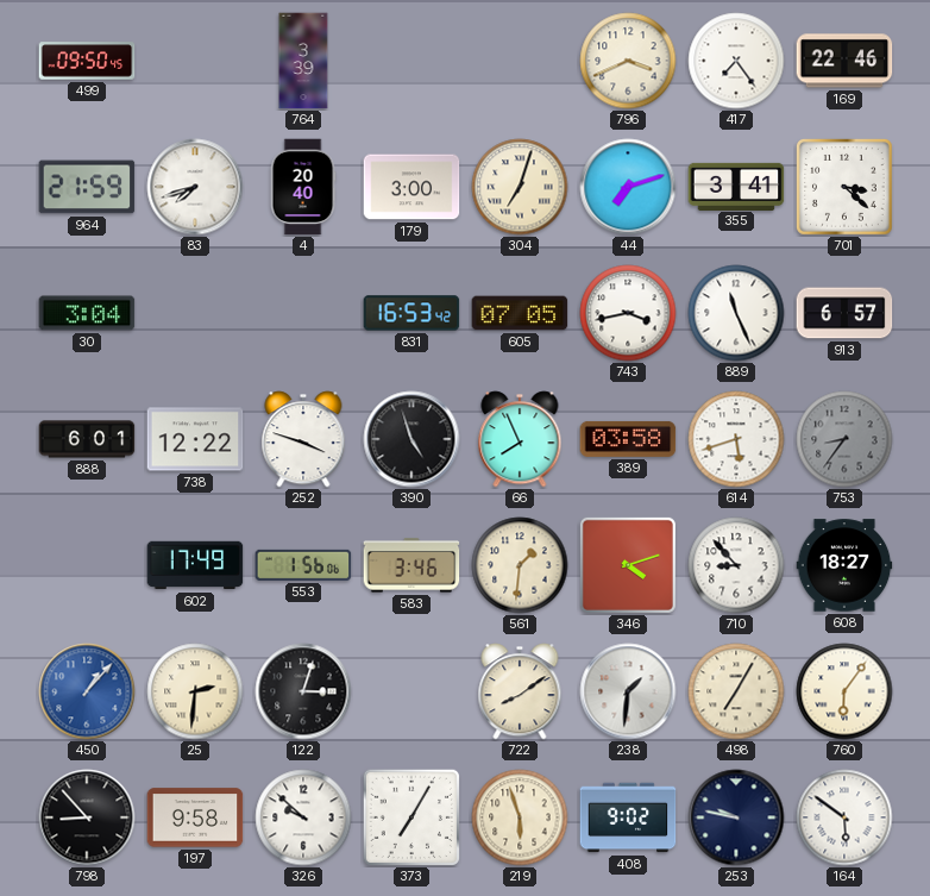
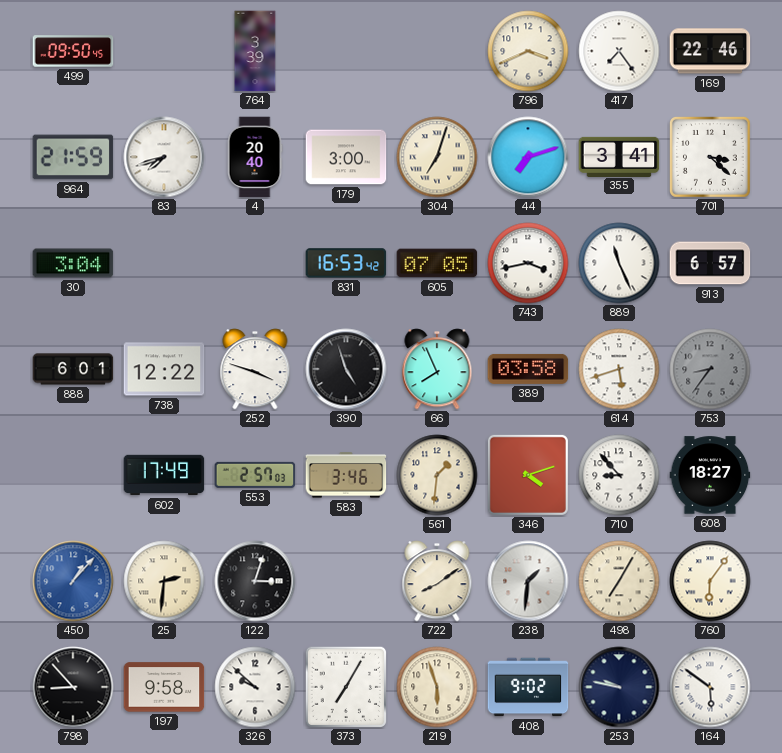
553: 1:56 -> 2:57 (255, 475)
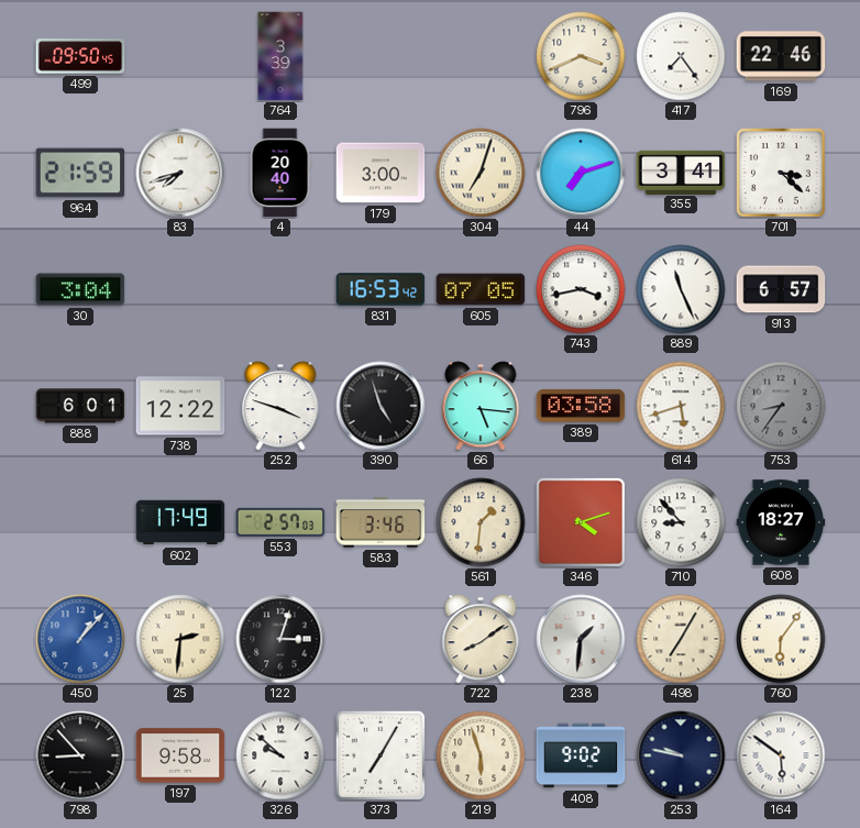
66: 7:56 -> 5:16 (481, 406)
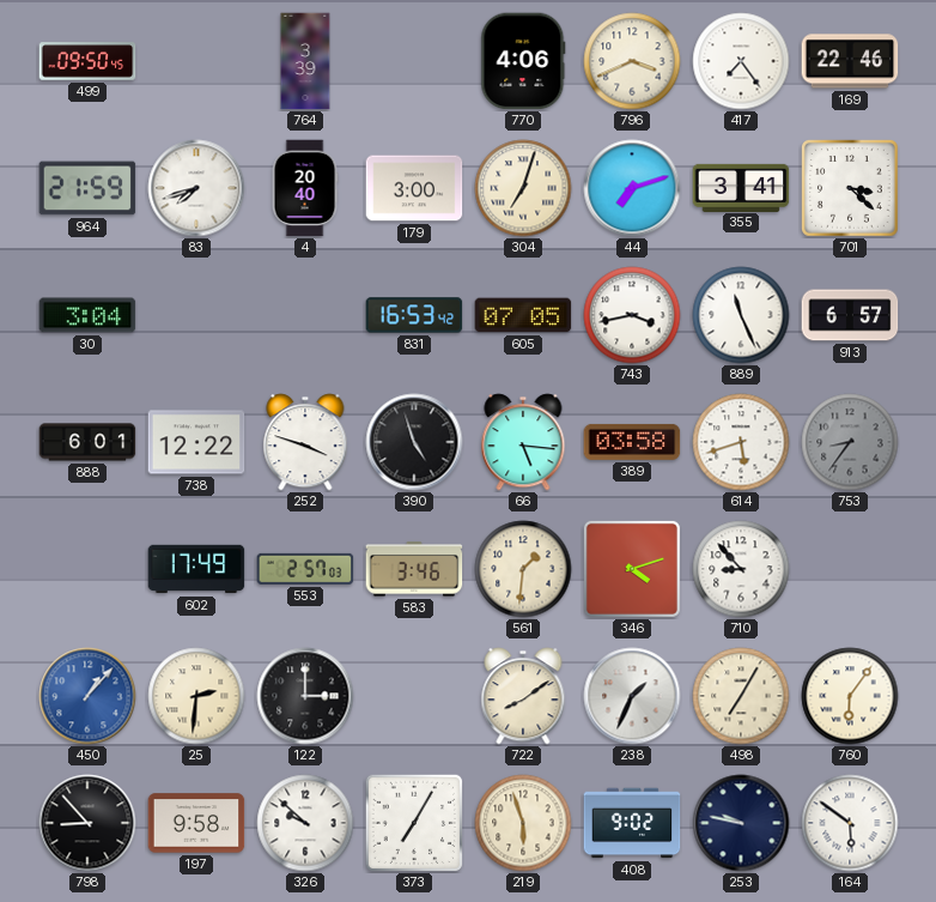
770: none -> 4:06 (523, 61)
608: 18:27 -> none (781, 522)
122: 3:03 -> 3:00 (305, 696)
238: 1:31 -> 1:34 (632, 696)
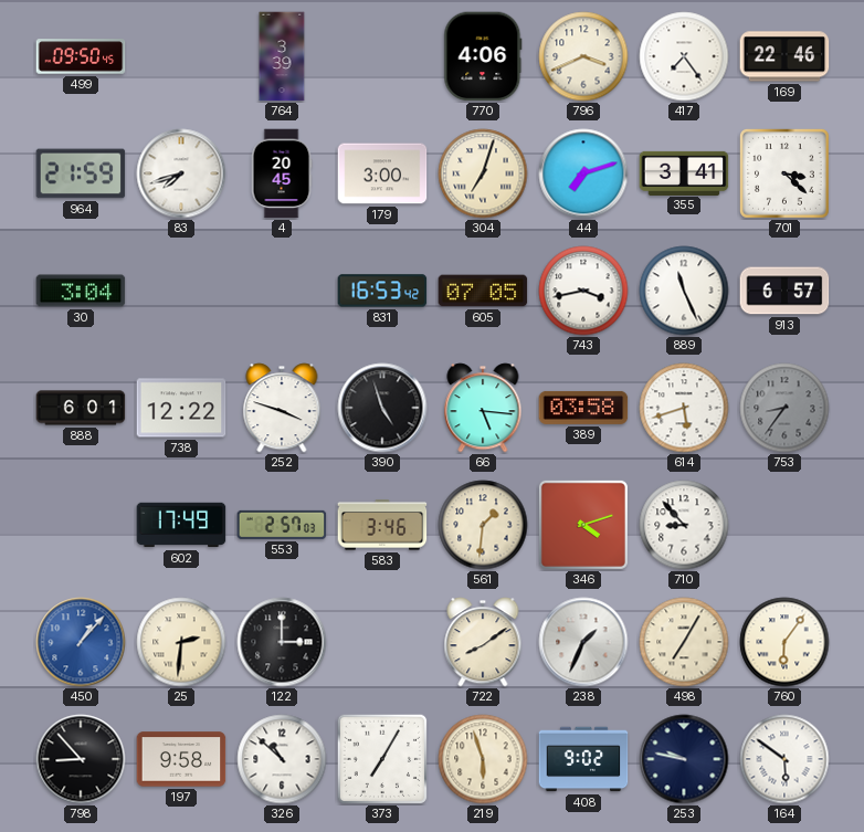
4: 20:40 -> 20:45 (282, 173)
326: 9:52 -> 10:52 (282, 759)
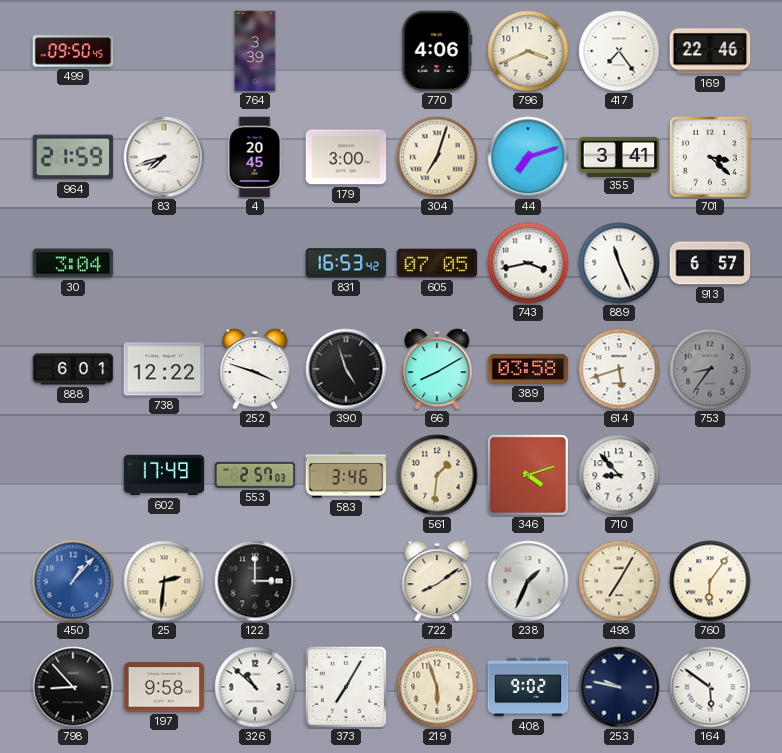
66: 5:16 -> 8:10 (437, 369)
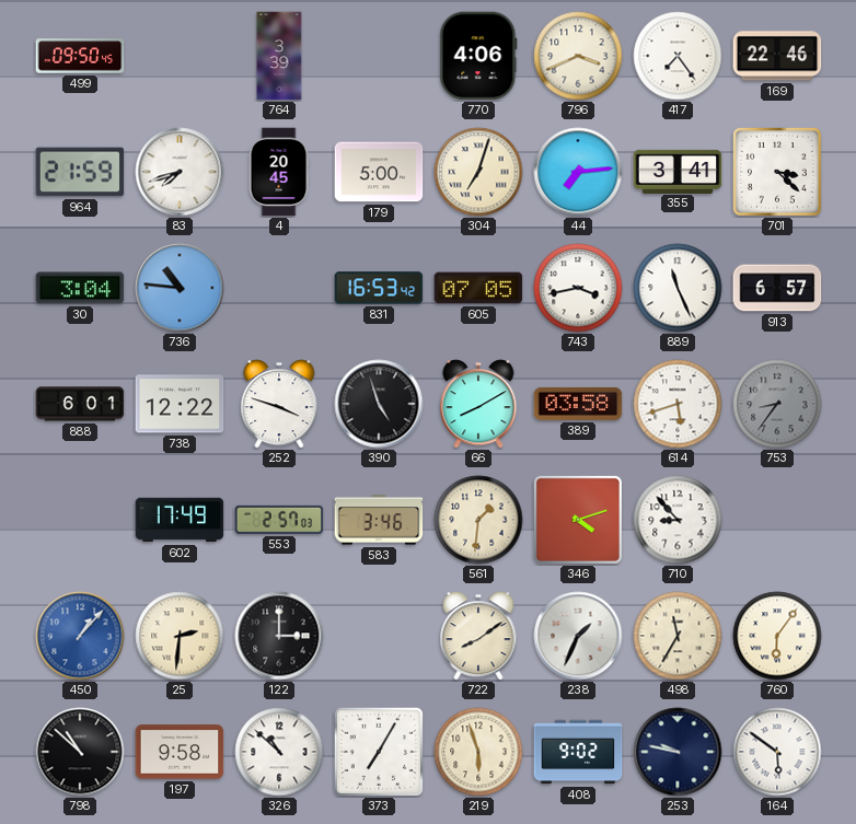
179: 3:00 -> 5:00 (379, 172)
44: 7:12 -> 7:14 (578, 172)
736: none -> 10:46 (180, 288)
498: 7:05 -> 11:35 (678, 636)
798: 8:53 -> 10:52 (80, 752)
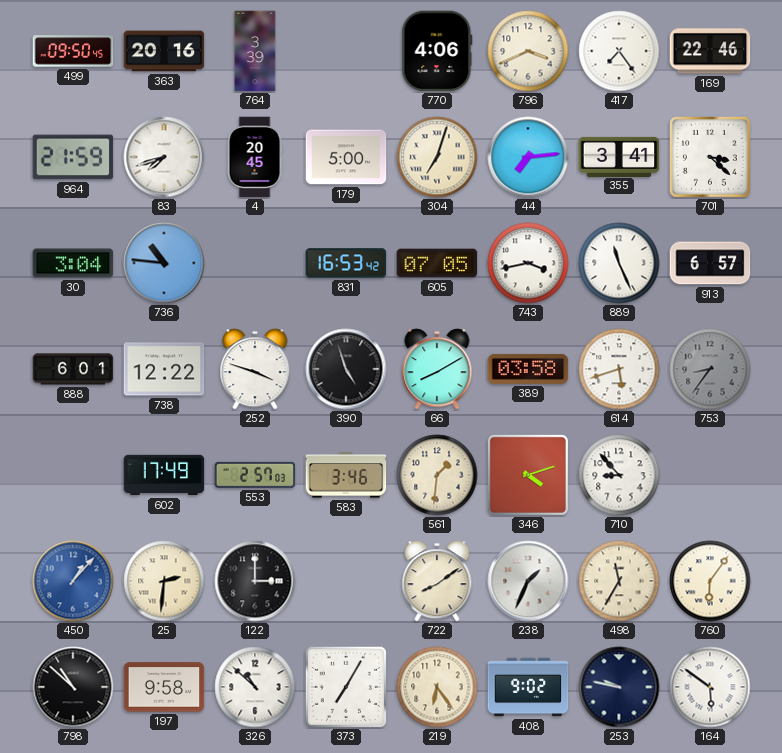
363: none -> 20:16 (164, 51)
219: 5:57 -> 6:24 (437, 687)
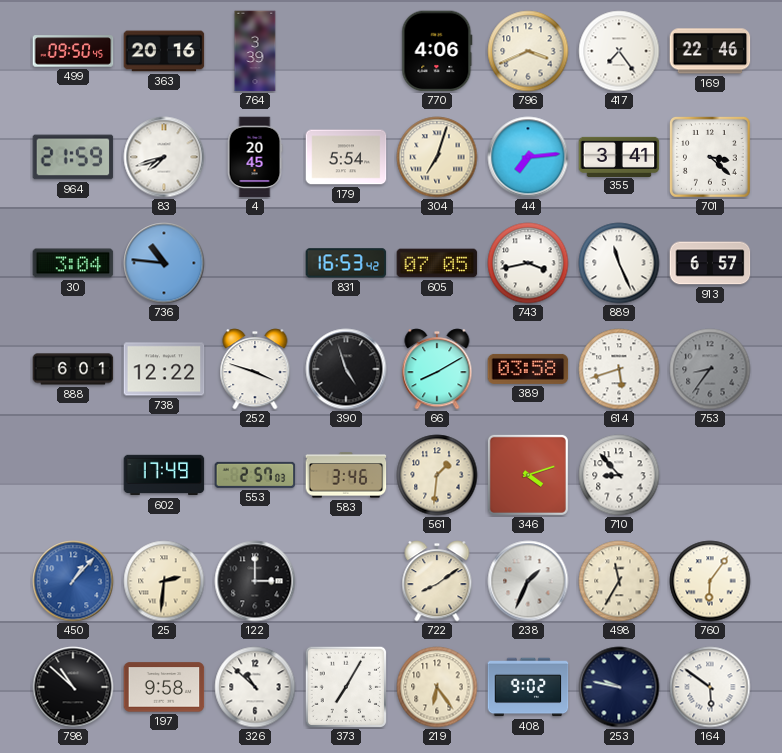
179: 5:00 -> 5:54 (346, 157)
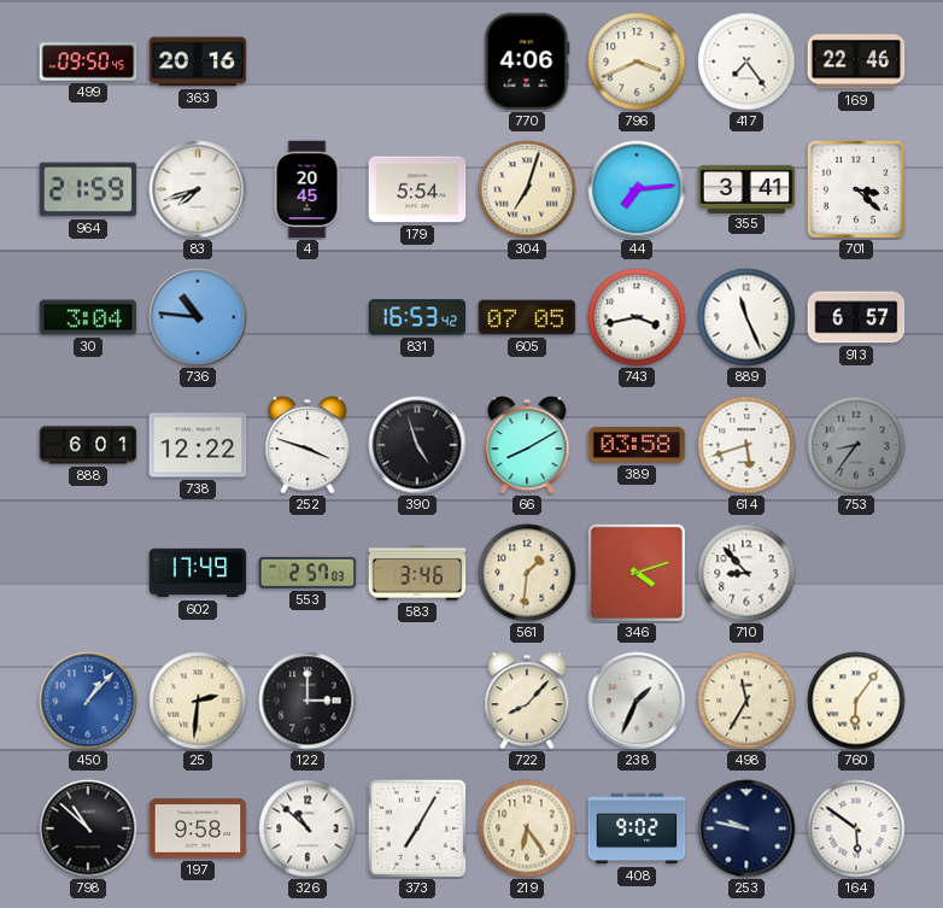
764: 3:39 -> none (255, 51)
722: 8:09 -> 8:07 (527, 701)
